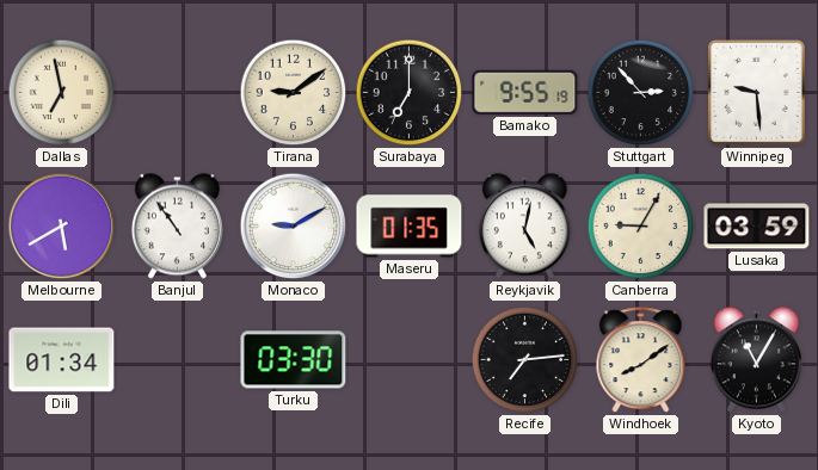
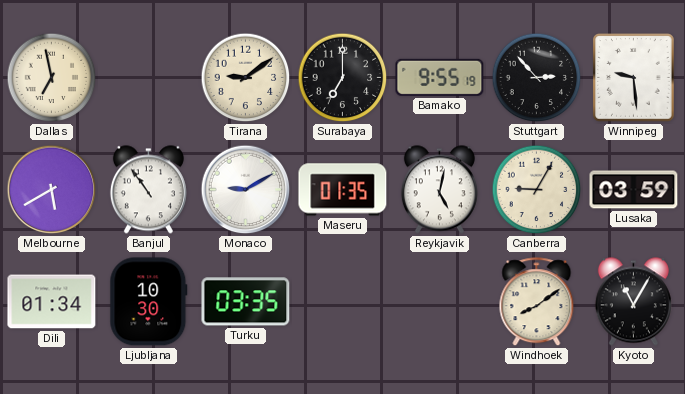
Ljubljana: none -> 10:30 (149, 302)
Turku: 03:30 -> 03:35 (246, 302)
Recife: 7:14 -> none (525, 360)
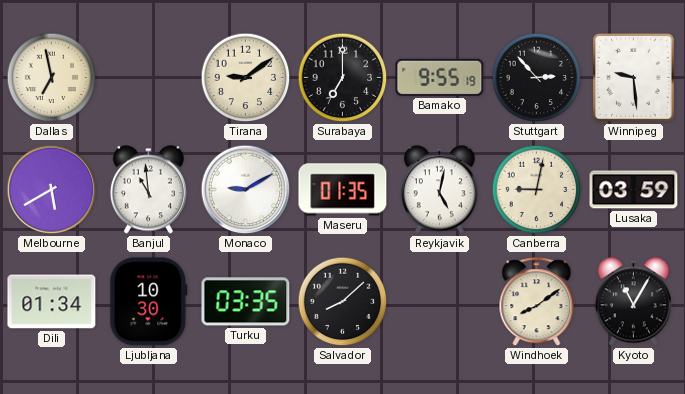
Banjul: 10:54 -> 10:59 (148, 190)
Canberra: 9:05 -> 9:02 (537, 190)
Salvador: none -> 8:08 (343, 302)
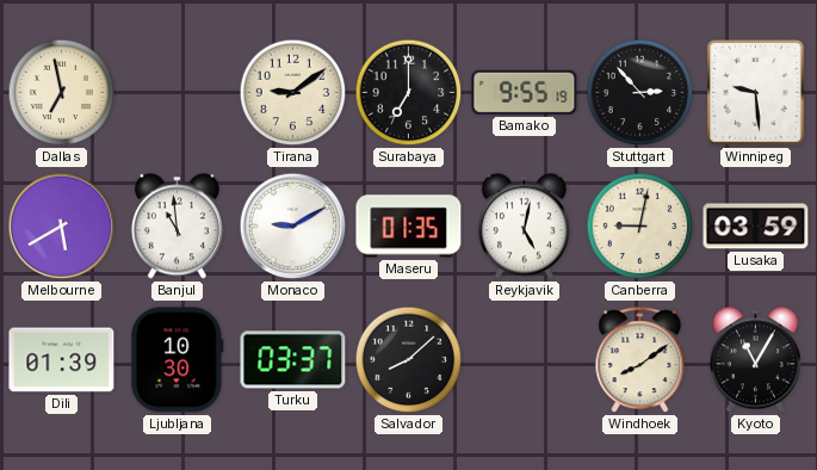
Dili: 01:34 -> 01:39 (62, 360)
Turku: 03:35 -> 03:37 (293, 360)
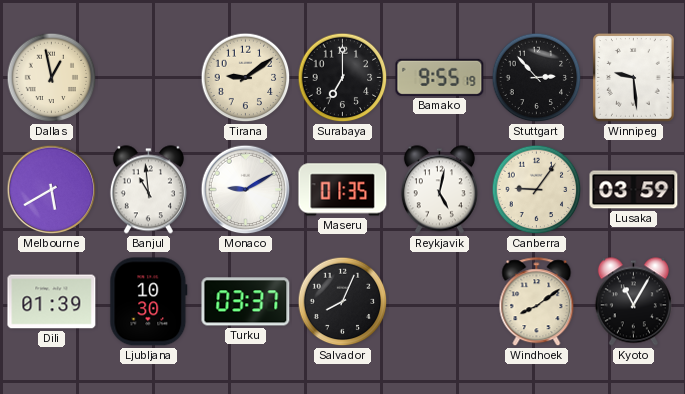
Dallas: 6:58 -> 12:58 (52, 78)
Canberra: 9:02 -> 9:06 (537, 190)
Salvador: 8:08 -> 8:04 (343, 302)
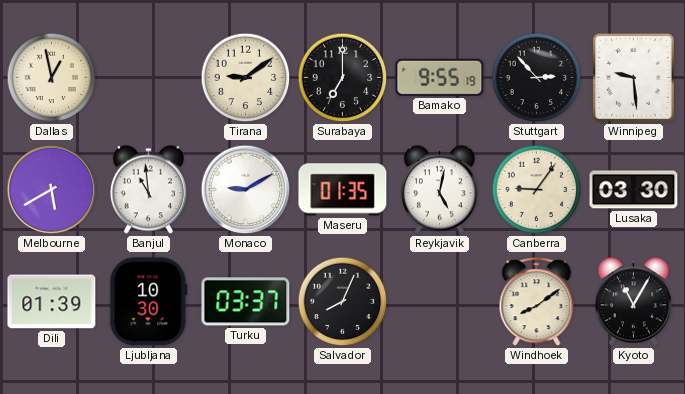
Lusaka: 03:59 -> 03:30 (634, 190)
